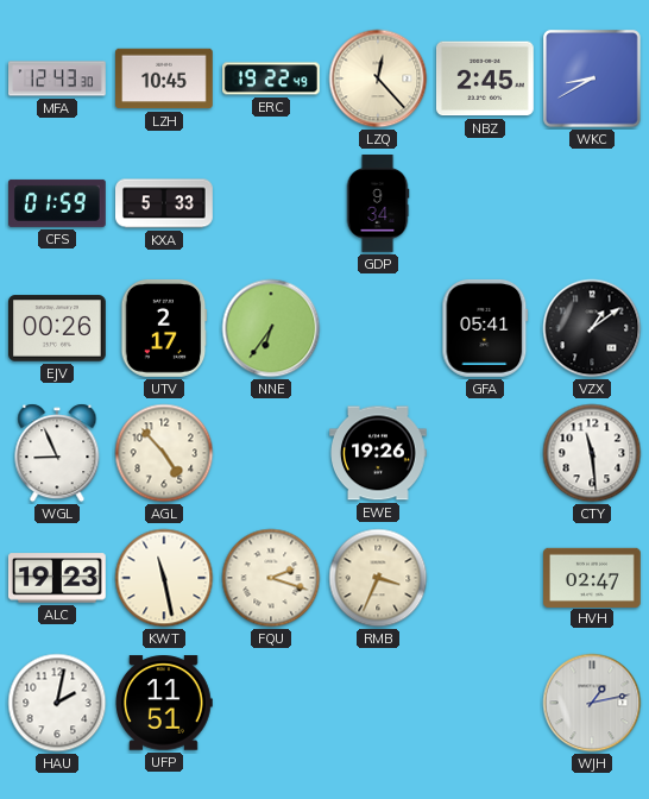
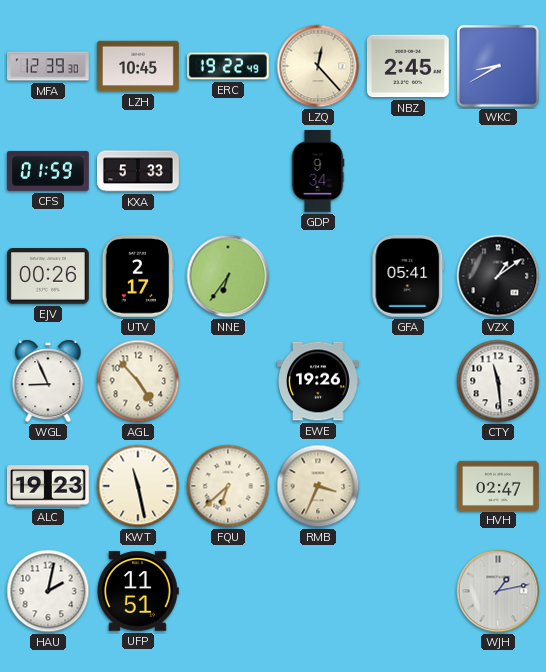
MFA: 12:43 -> 12:39 (49, 66)
FQU: 2:18 -> 6:38 (228, 486)
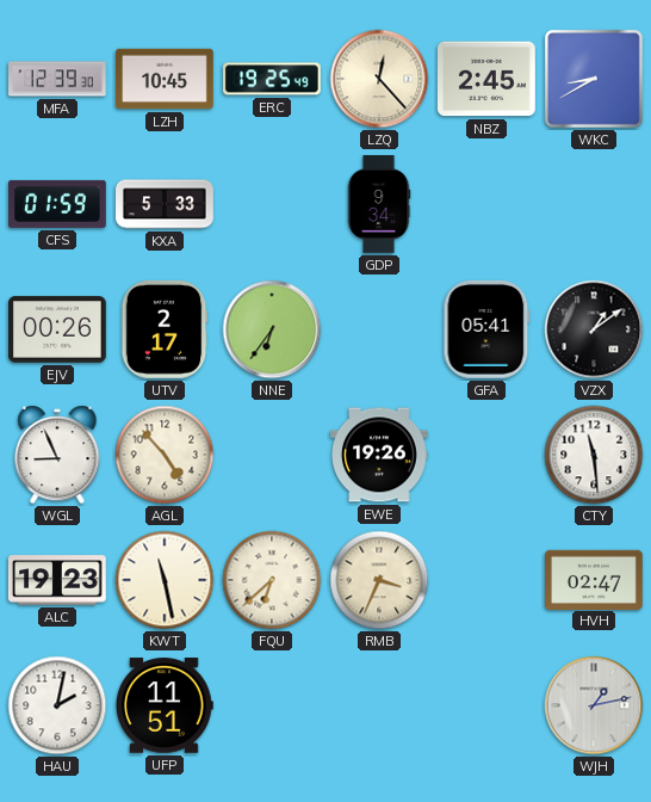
ERC: 19:22 -> 19:25 (273, 79)
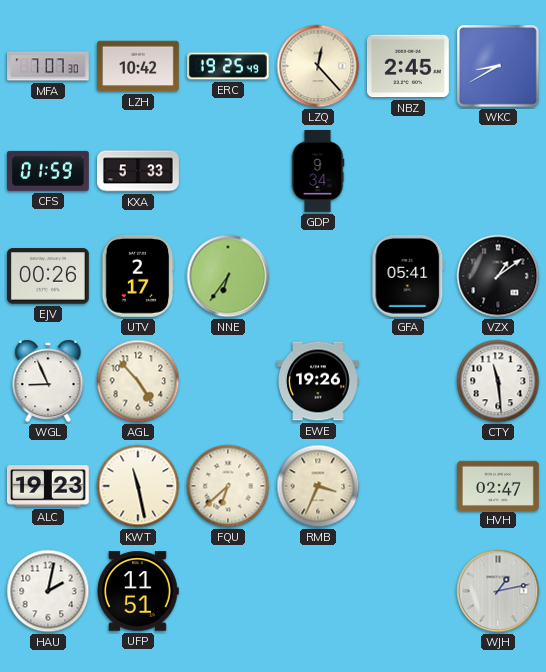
MFA: 12:39 -> 7:07 (49, 66)
LZH: 10:45 -> 10:42 (139, 66)
